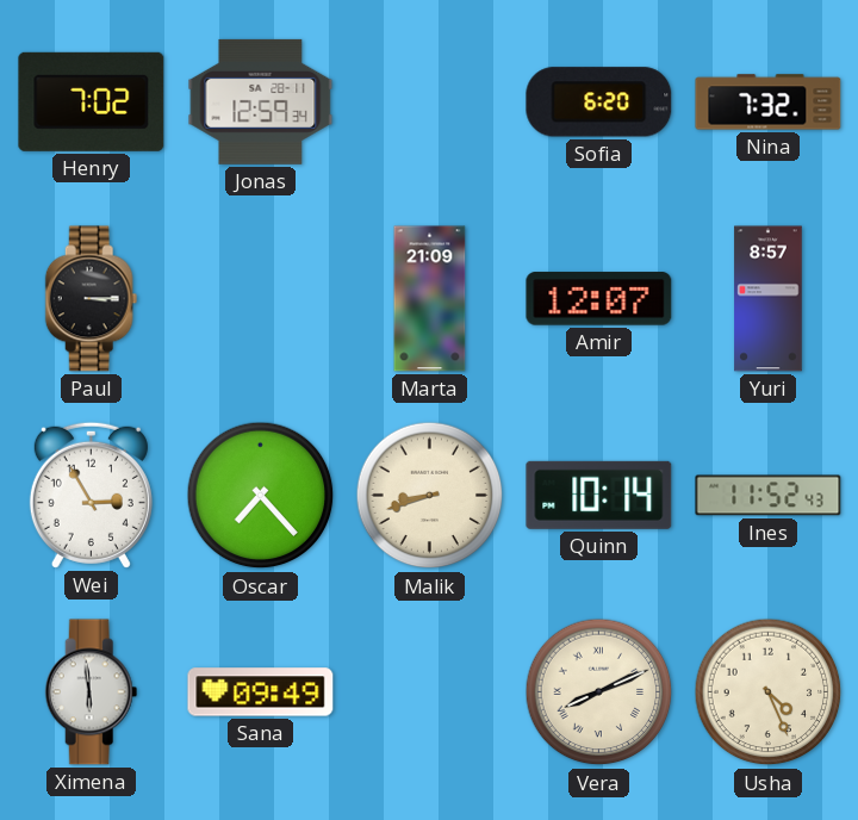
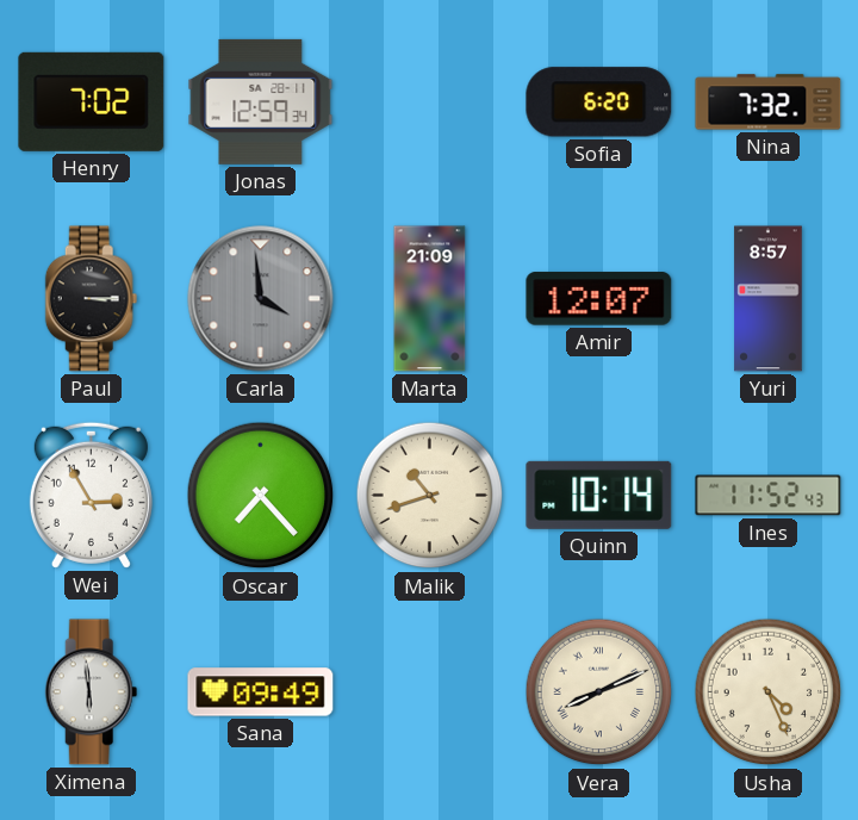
Carla: none -> 3:59 (261, 299)
Malik: 8:42 -> 10:42 (430, 496)
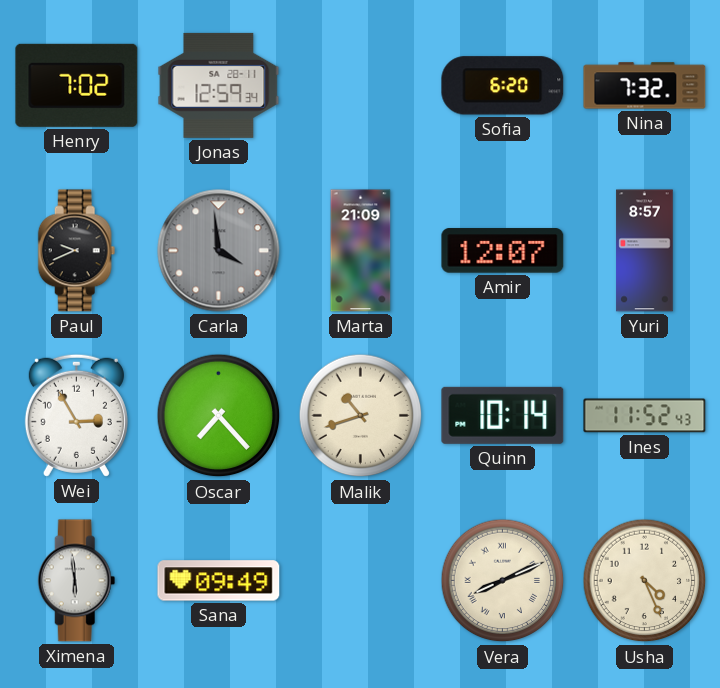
Paul: 3:15 -> 9:41 (77, 251)
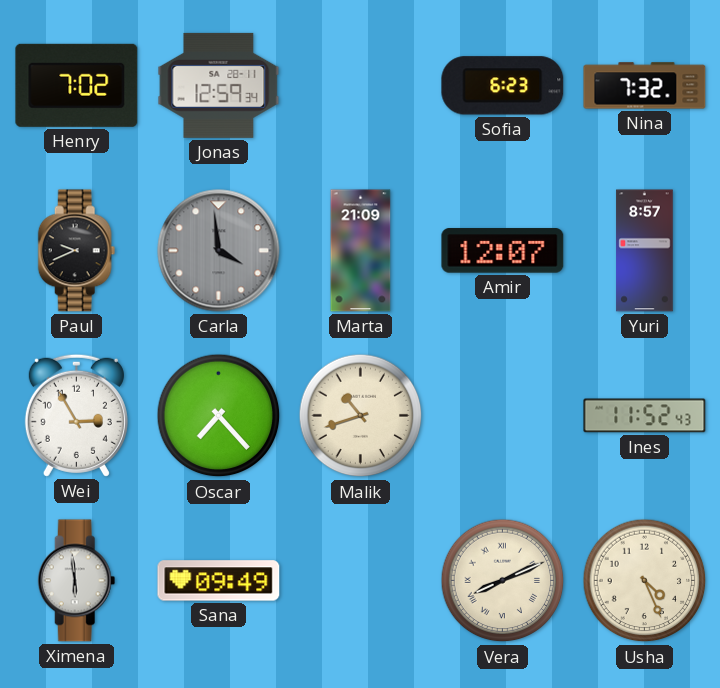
Sofia: 6:20 -> 6:23 (503, 86)
Quinn: 10:14 -> none (503, 415)
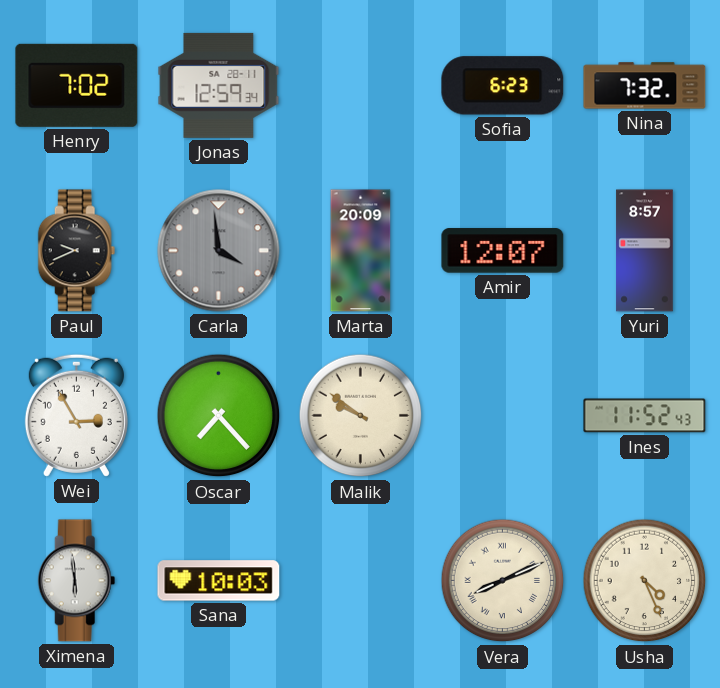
Marta: 21:09 -> 20:09 (361, 251)
Malik: 10:42 -> 9:51 (361, 416)
Sana: 09:49 -> 10:03 (219, 581)
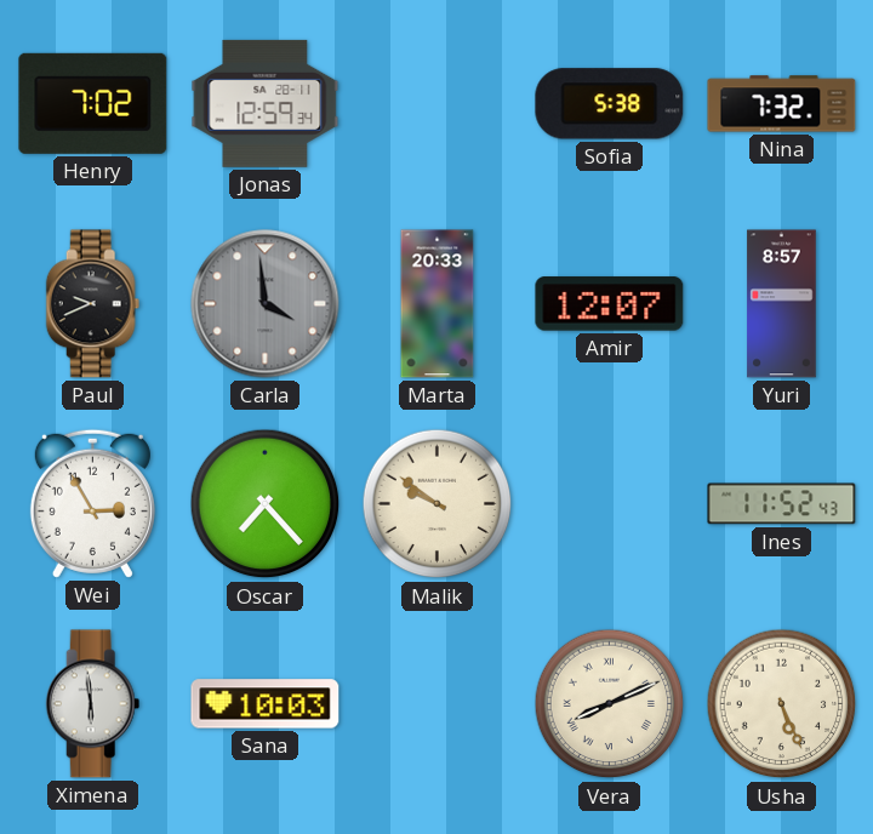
Sofia: 6:23 -> 5:38 (610, 104)
Marta: 20:09 -> 20:33 (438, 304)
Usha: 4:26 -> 5:26 (782, 704)
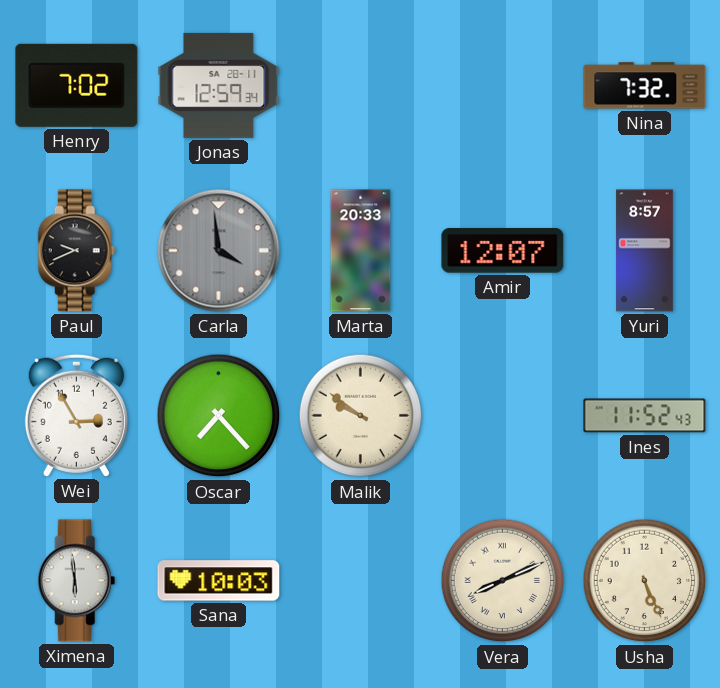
Sofia: 5:38 -> none (610, 104)
